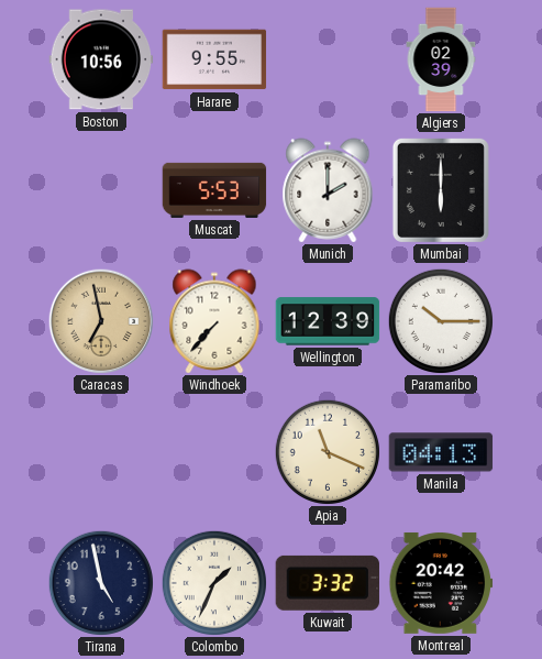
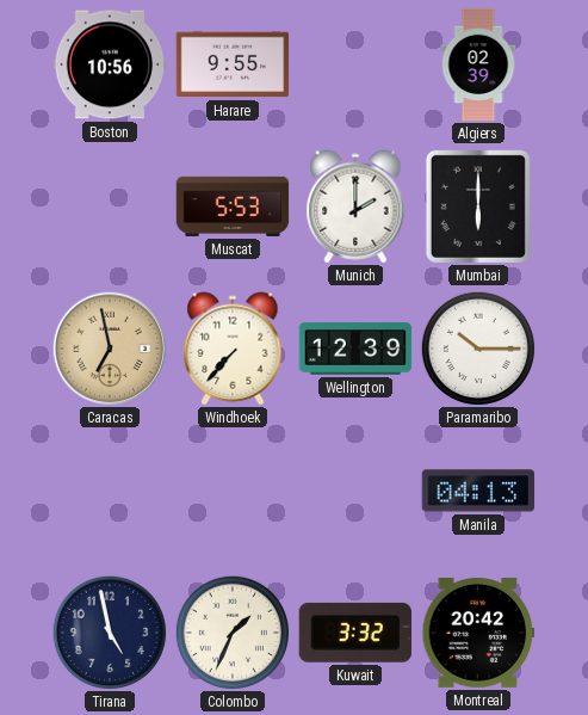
Apia: 11:19 -> none (327, 451)
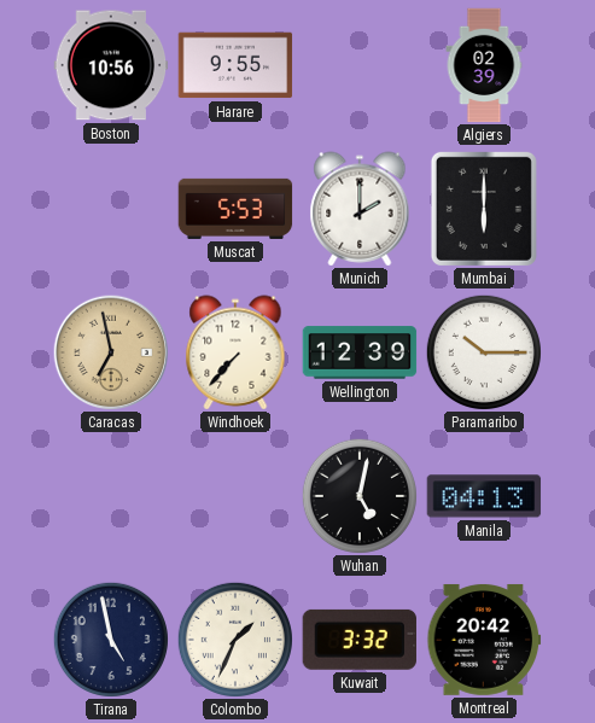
Wuhan: none -> 5:02 (358, 495)
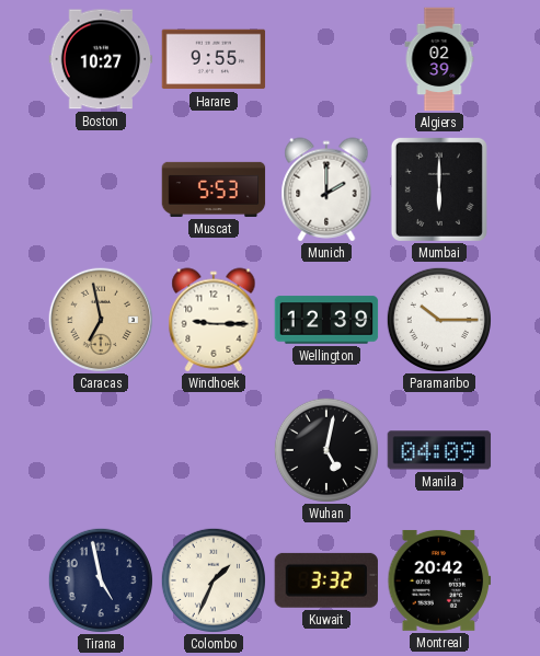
Boston: 10:56 -> 10:27 (101, 59)
Windhoek: 7:37 -> 9:15 (214, 320)
Manila: 04:13 -> 04:09 (439, 450)
